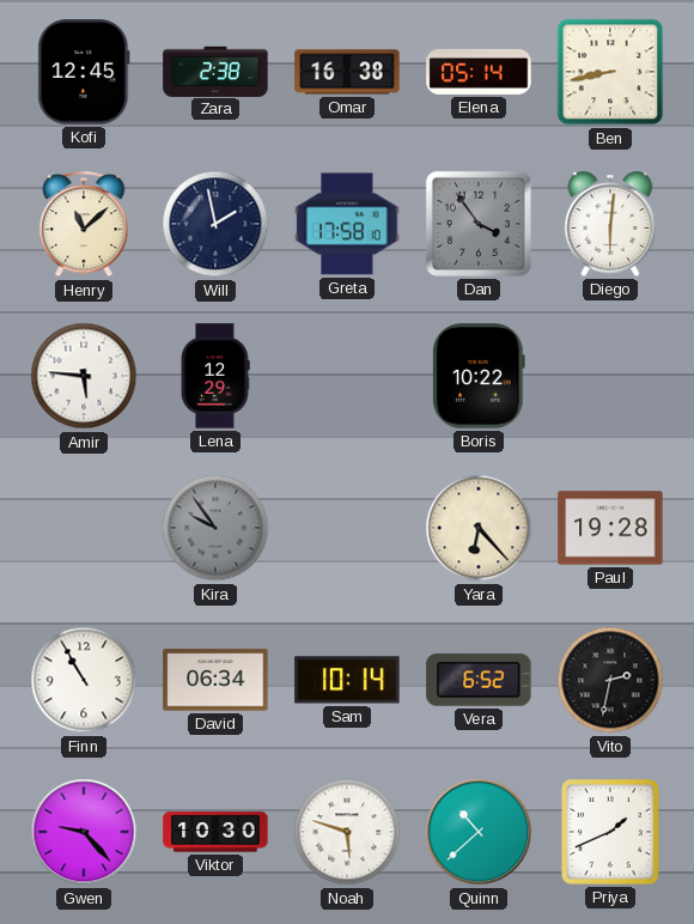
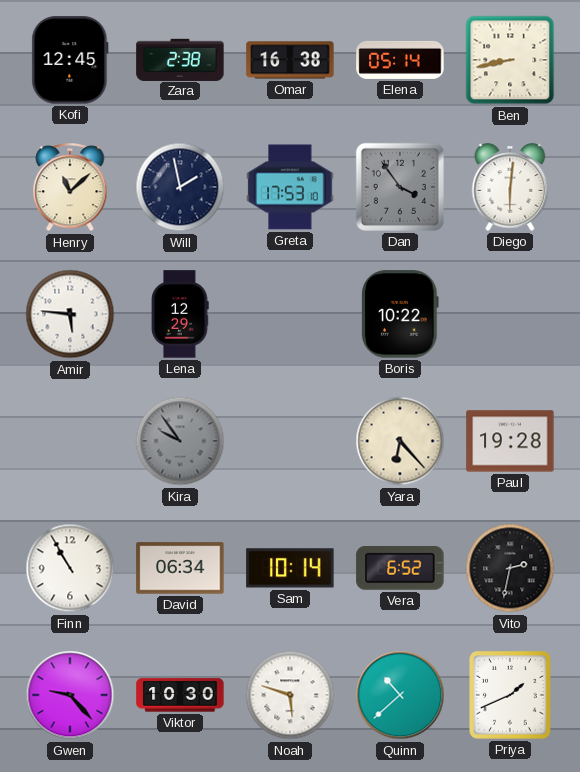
Greta: 17:58 -> 17:53 (290, 187)
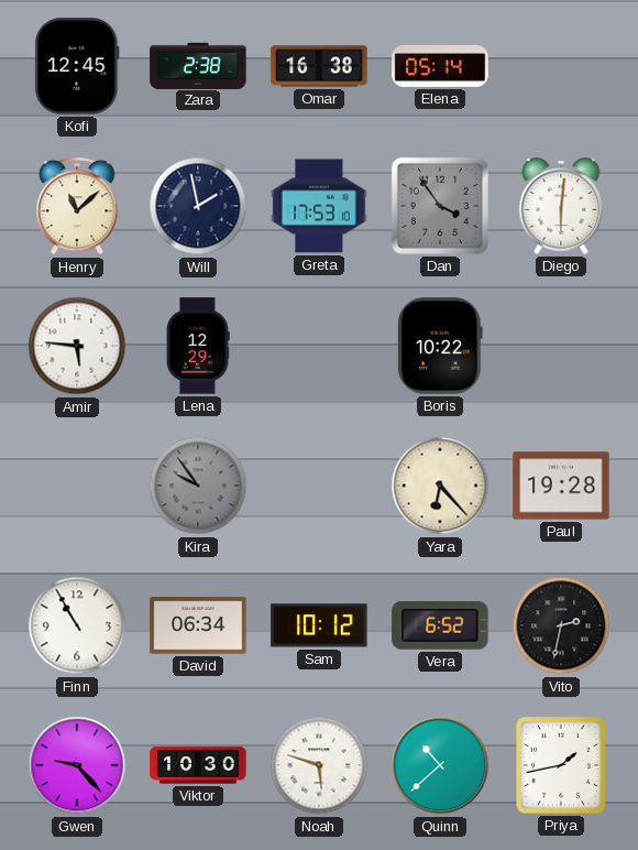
Ben: 8:43 -> none (510, 60)
Sam: 10:14 -> 10:12 (319, 625)
Priya: 1:41 -> 1:43 (562, 765)
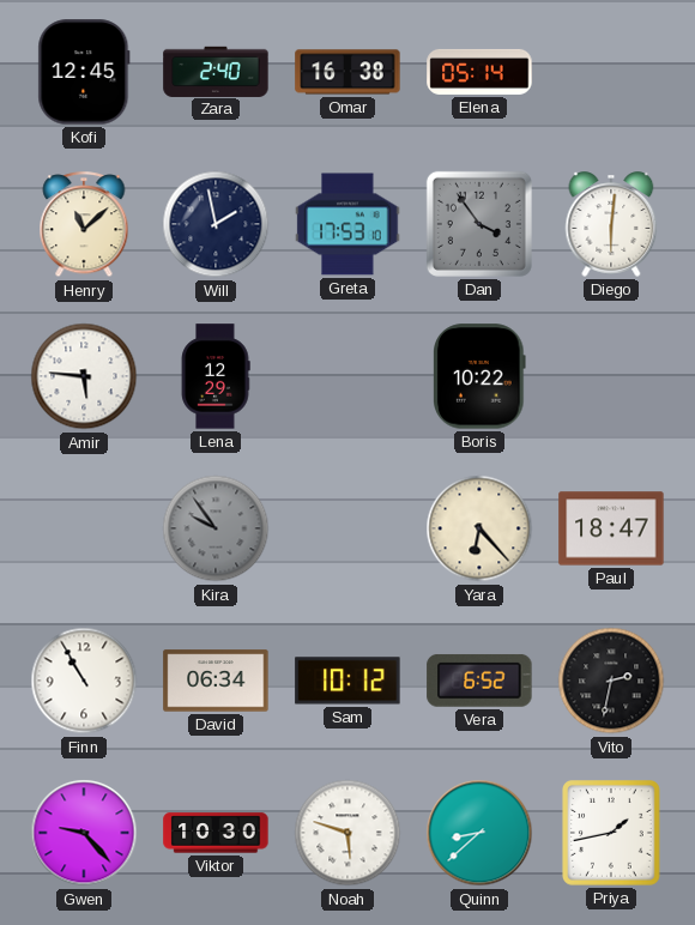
Zara: 2:38 -> 2:40 (216, 71)
Paul: 19:28 -> 18:47 (611, 528)
Quinn: 10:38 -> 8:38 (479, 833)
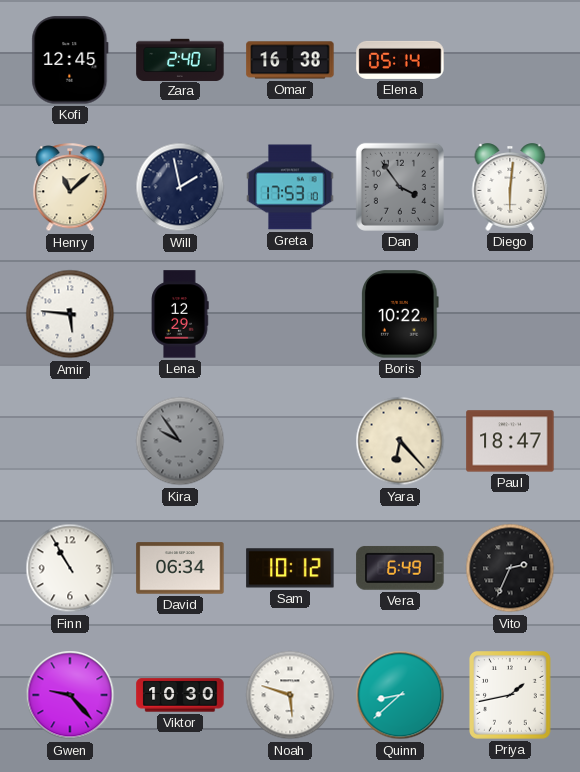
Vera: 6:52 -> 6:49 (400, 568)
Vito: 2:32 -> 2:34 (510, 568)
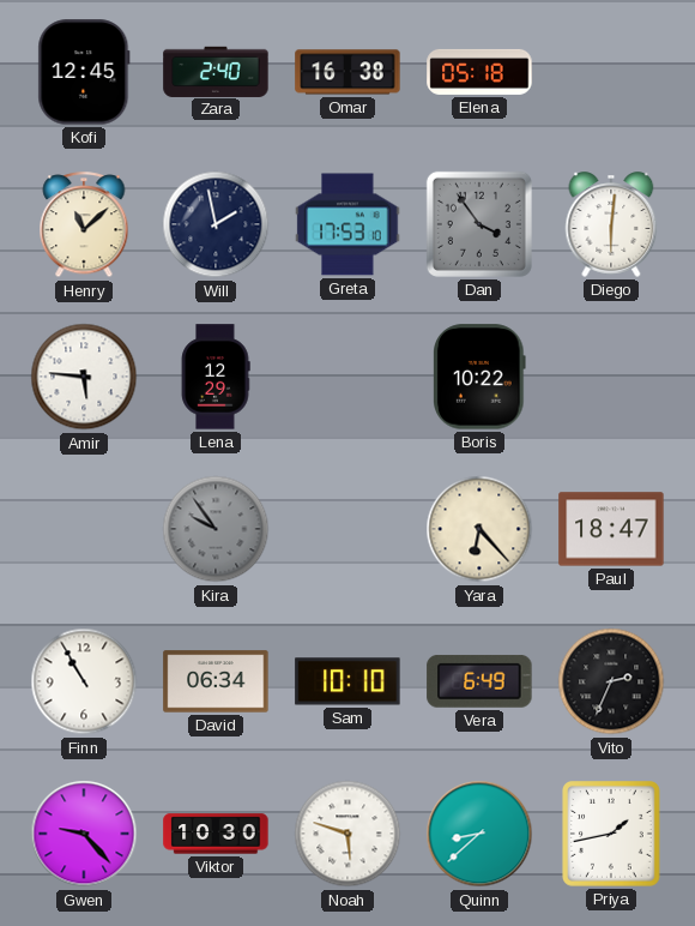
Elena: 05:14 -> 05:18 (479, 72)
Sam: 10:12 -> 10:10 (347, 681)
